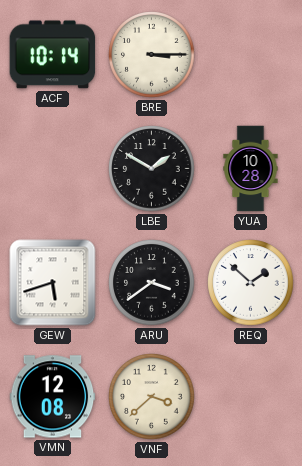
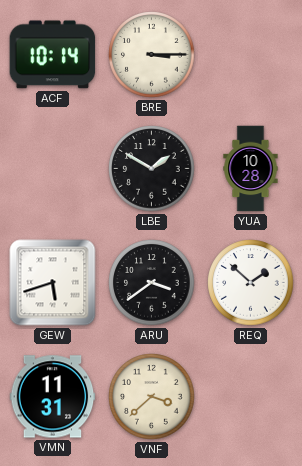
VMN: 12:08 -> 11:31 (53, 397)
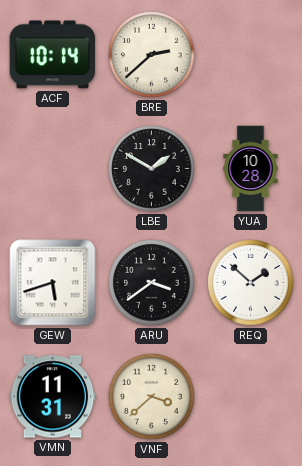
BRE: 3:15 -> 2:38 (152, 55)
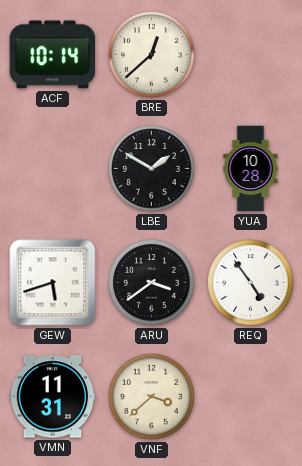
BRE: 2:38 -> 12:38 (152, 55)
REQ: 1:52 -> 4:54 (251, 283)
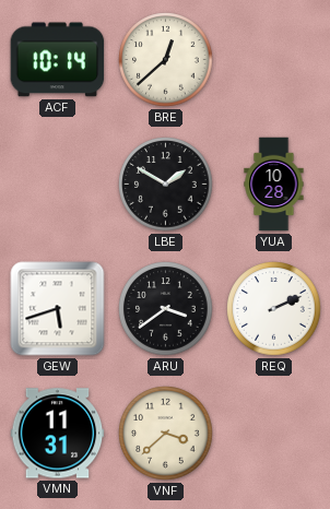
REQ: 4:54 -> 2:11 (274, 309)
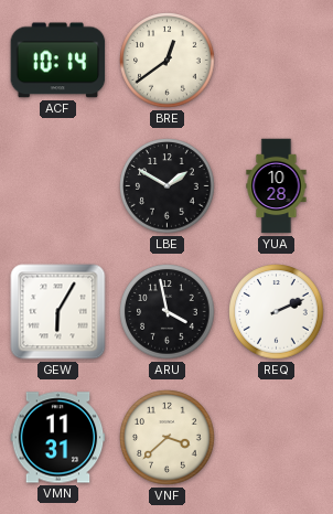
BRE: 12:38 -> 12:39 (168, 61)
GEW: 5:42 -> 6:05 (58, 312)
ARU: 3:39 -> 3:58 (168, 312)
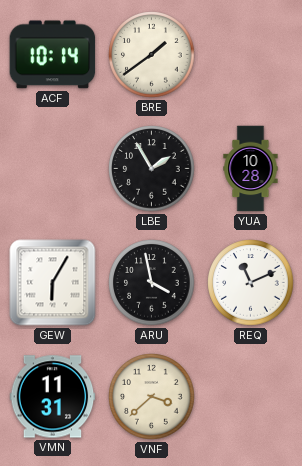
BRE: 12:39 -> 1:39 (152, 55)
LBE: 1:50 -> 1:55 (152, 169)
REQ: 2:11 -> 11:11 (251, 283)
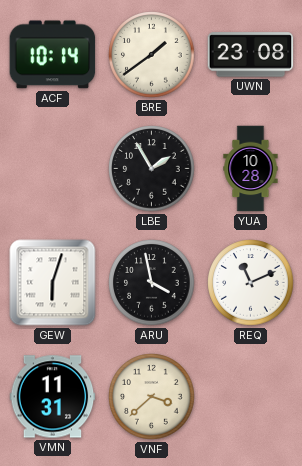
UWN: none -> 23:08 (251, 55)
GEW: 6:05 -> 6:03 (53, 283)
